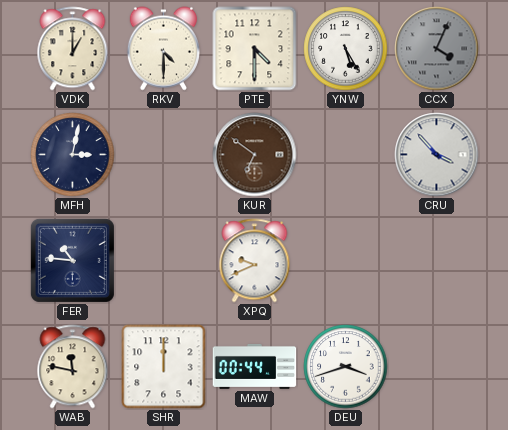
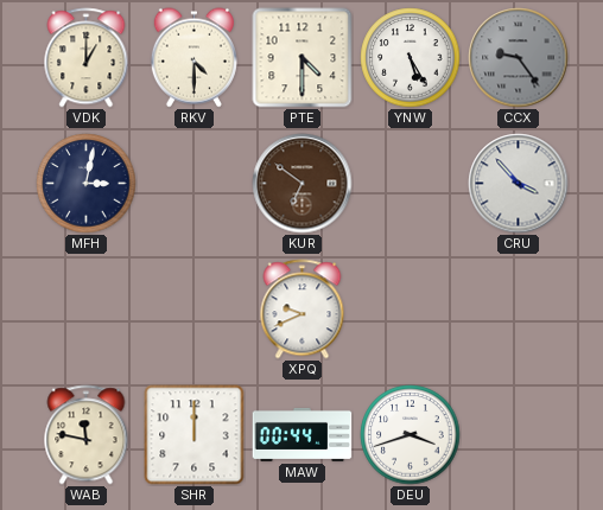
CCX: 4:04 -> 9:24 (519, 58)
FER: 10:46 -> none (72, 260)
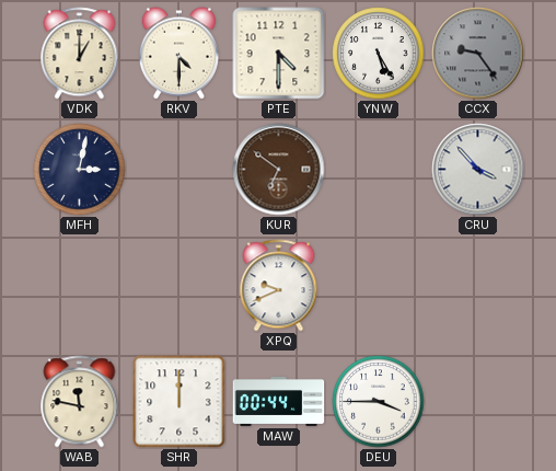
DEU: 3:42 -> 3:45 (379, 402)
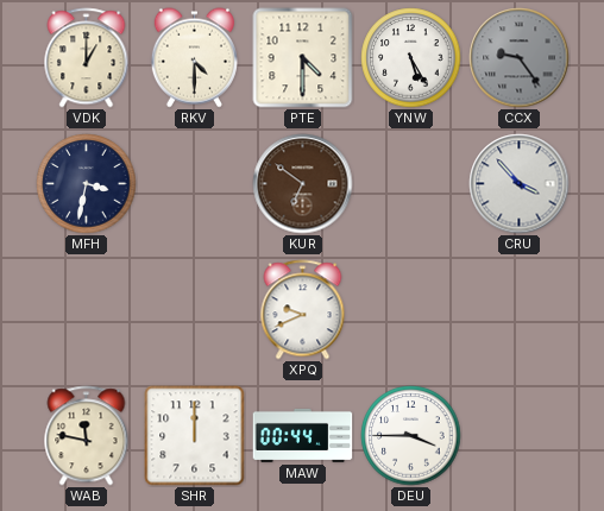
MFH: 3:02 -> 3:32 (87, 184)
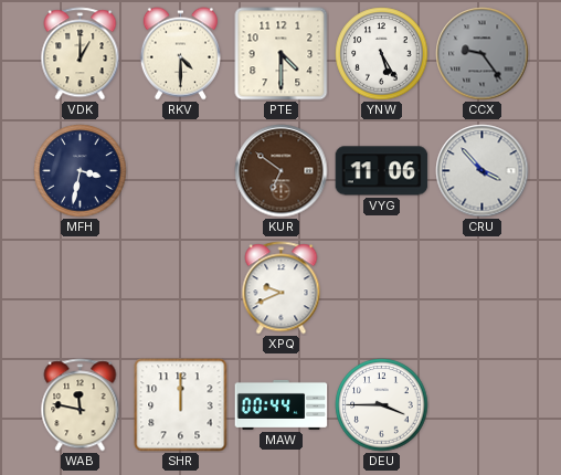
VYG: none -> 11:06 (382, 171)
